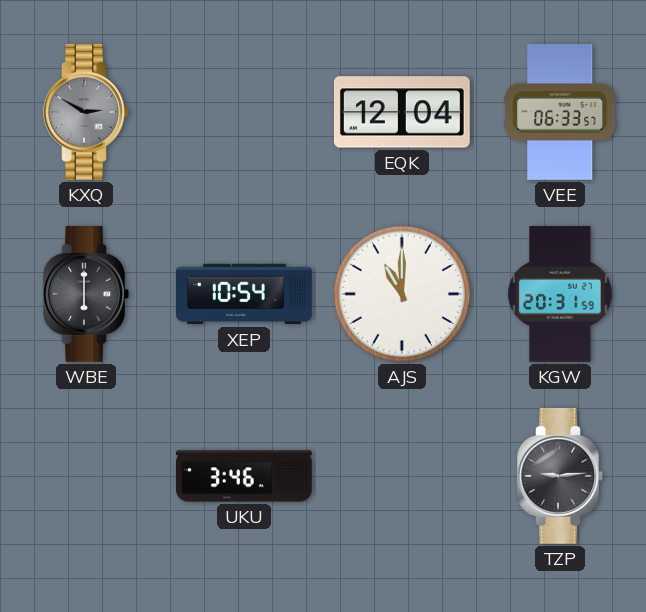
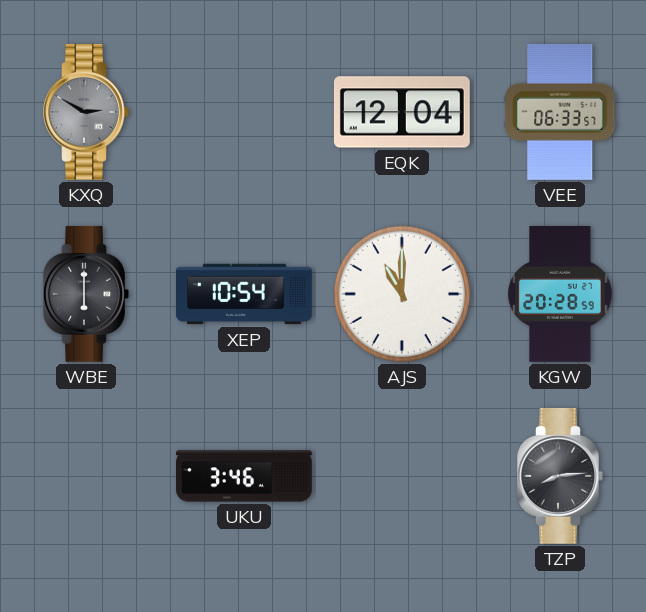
KGW: 20:31 -> 20:28 (560, 294)
TZP: 9:14 -> 8:14 (560, 476)
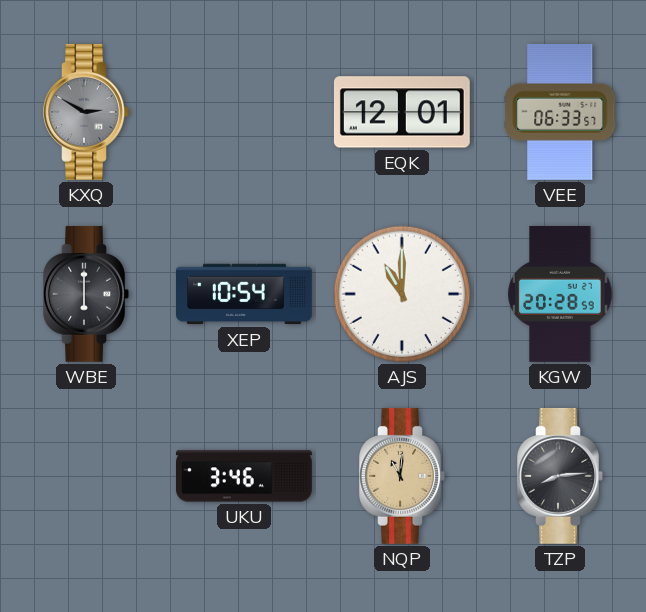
EQK: 12:04 -> 12:01 (402, 112)
NQP: none -> 11:01 (402, 476)
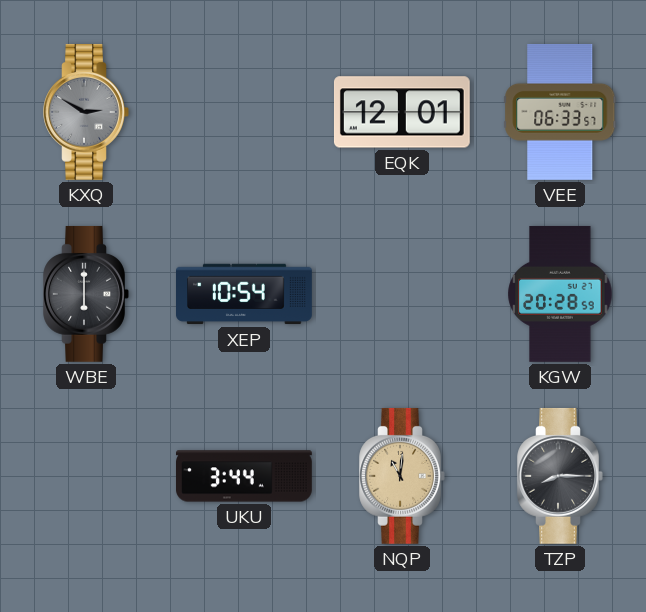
AJS: 11:00 -> none (402, 294)
UKU: 3:46 -> 3:44 (245, 476)
TZP: 8:14 -> 8:15 (560, 476)
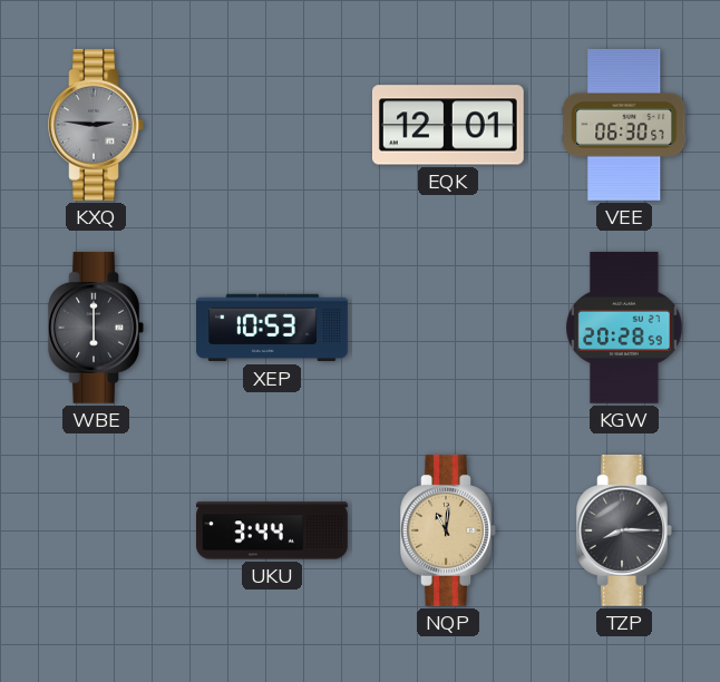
KXQ: 2:50 -> 2:46 (96, 125)
VEE: 06:33 -> 06:30 (624, 125)
XEP: 10:54 -> 10:53 (273, 328)
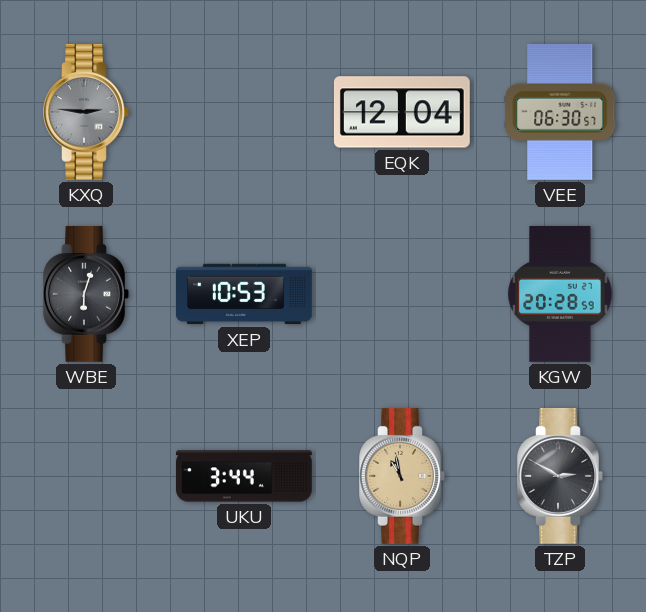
EQK: 12:01 -> 12:04 (402, 112)
WBE: 6:00 -> 6:03 (86, 294)
NQP: 11:01 -> 10:58 (402, 476)
TZP: 8:15 -> 2:50 (560, 476)
